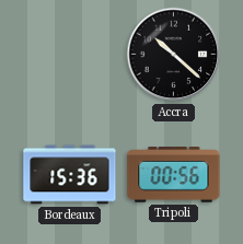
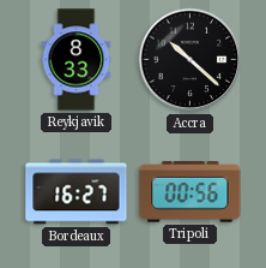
Reykjavik: none -> 8:33 (77, 60)
Bordeaux: 15:36 -> 16:27 (77, 192)
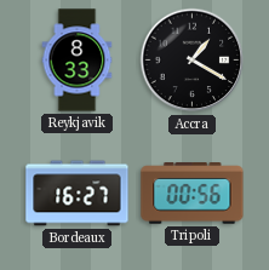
Accra: 10:22 -> 1:20 (193, 61)
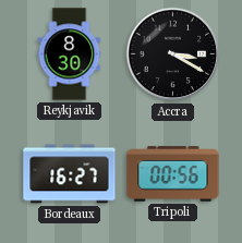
Reykjavik: 8:33 -> 8:30 (70, 54)
Accra: 1:20 -> 3:20 (173, 54)
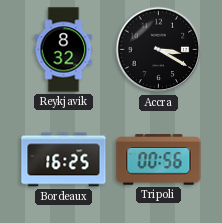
Reykjavik: 8:30 -> 8:32 (64, 50)
Bordeaux: 16:27 -> 16:25 (64, 160)
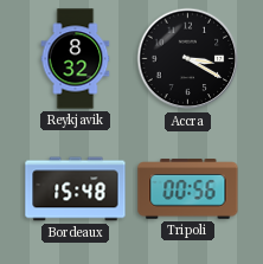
Bordeaux: 16:25 -> 15:48 (76, 189)
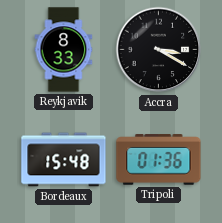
Reykjavik: 8:32 -> 8:33 (64, 50)
Tripoli: 00:56 -> 01:36 (159, 160)
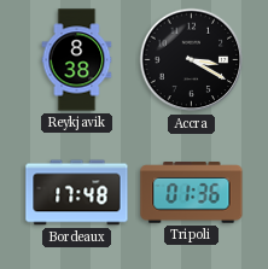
Reykjavik: 8:33 -> 8:38 (77, 60)
Bordeaux: 15:48 -> 17:48 (77, 193)
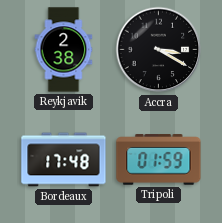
Reykjavik: 8:38 -> 2:38 (64, 50)
Tripoli: 01:36 -> 01:59 (159, 160)
